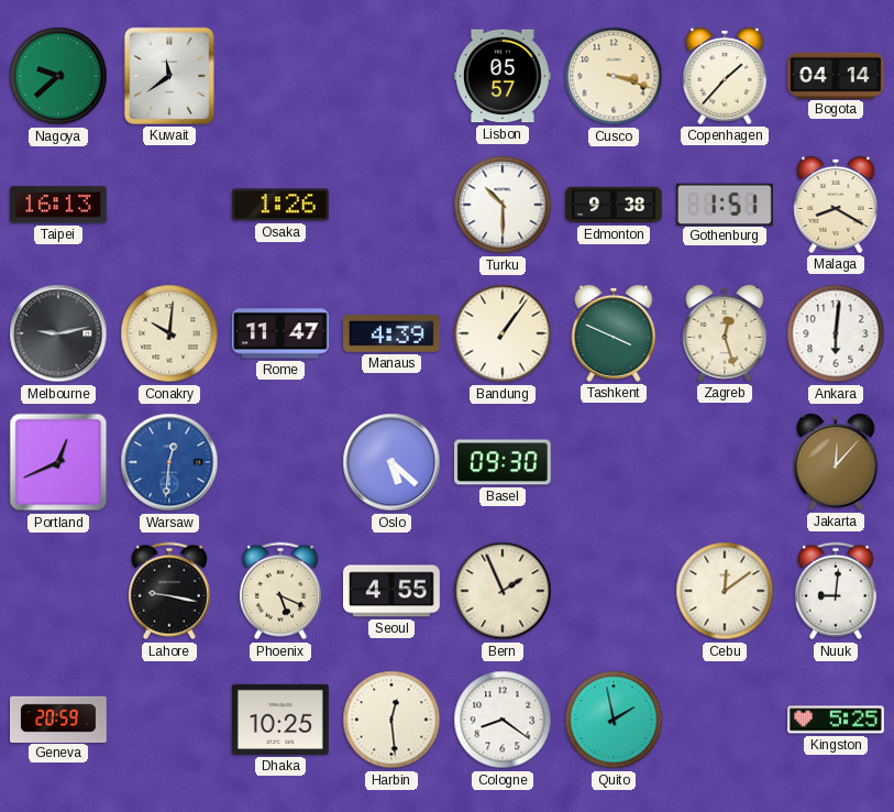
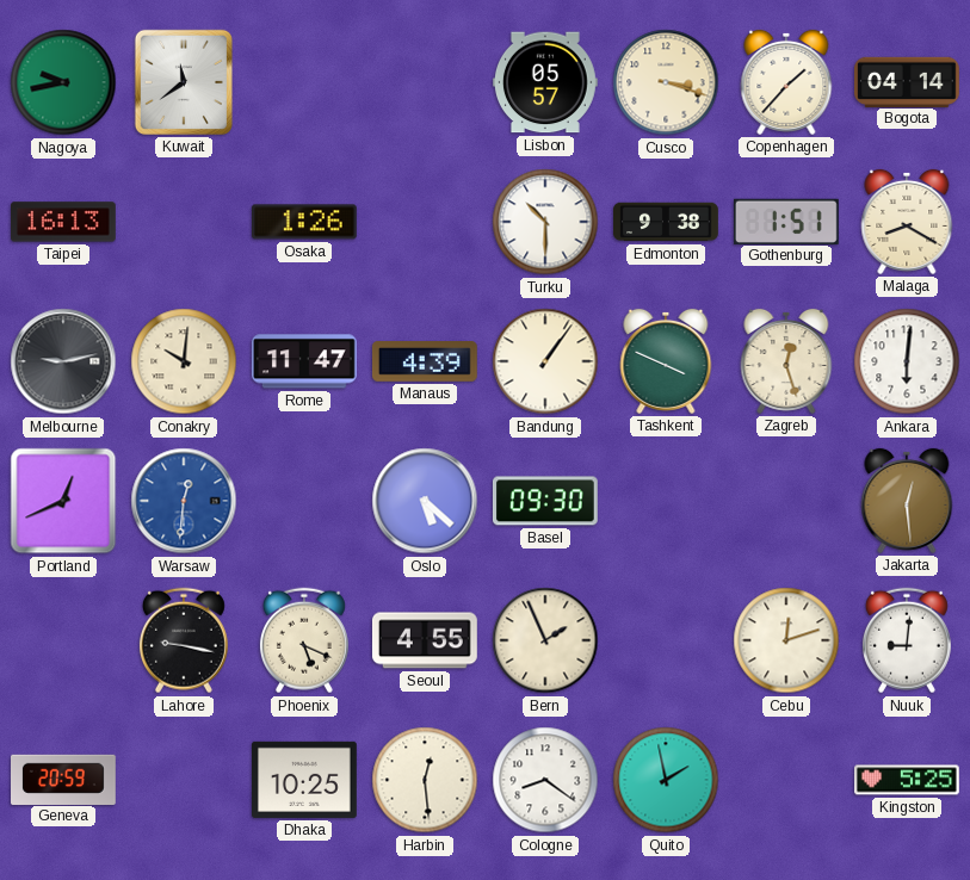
Nagoya: 9:38 -> 9:43 (63, 82)
Jakarta: 12:07 -> 12:29 (907, 501)
Cebu: 12:09 -> 12:12 (786, 640)
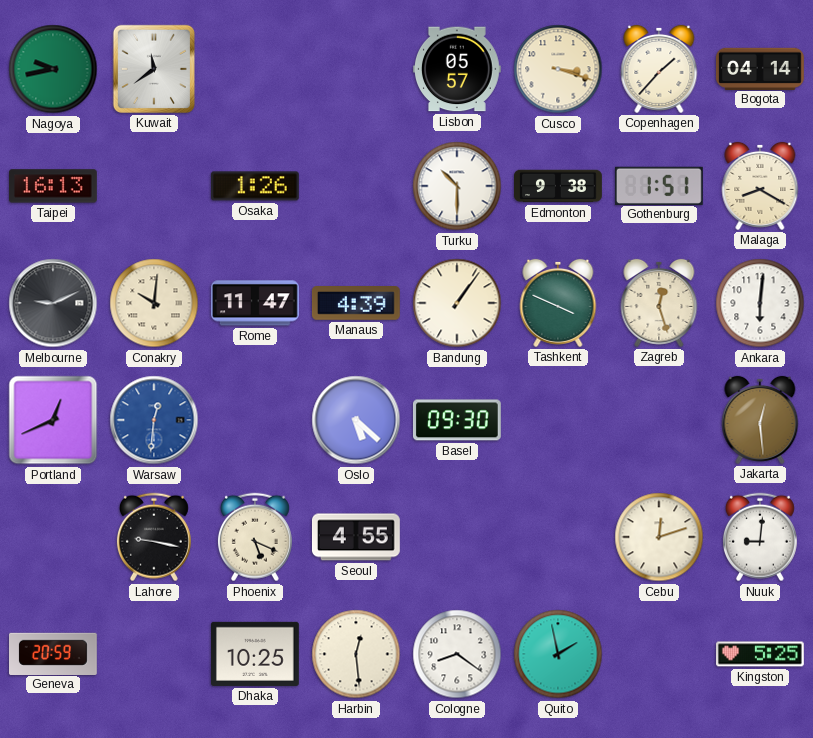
Melbourne: 9:13 -> 9:11 (53, 303)
Bern: 1:56 -> none (545, 640)
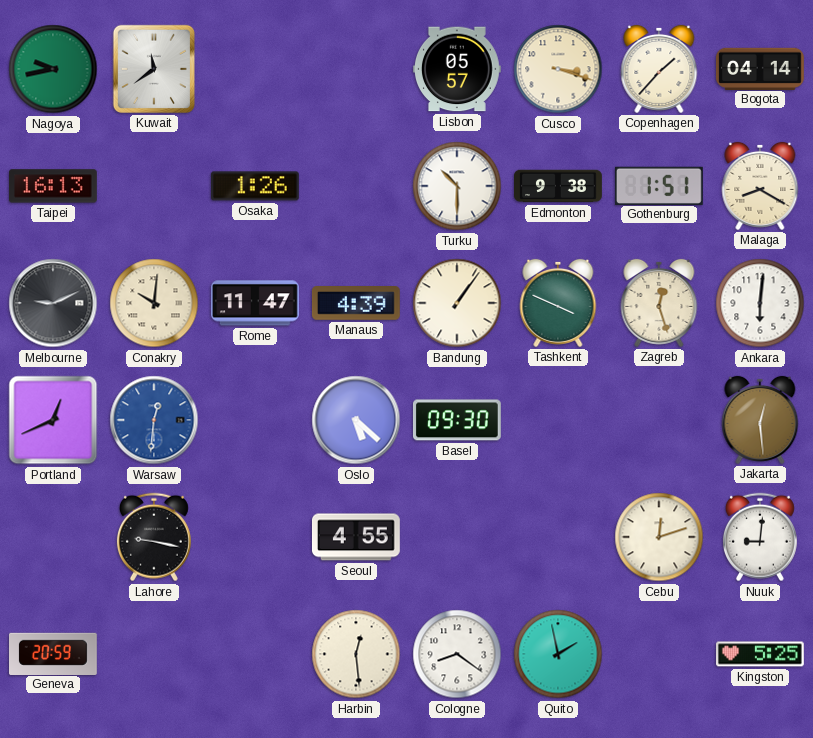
Phoenix: 5:19 -> none (255, 537)
Dhaka: 10:25 -> none (256, 654)
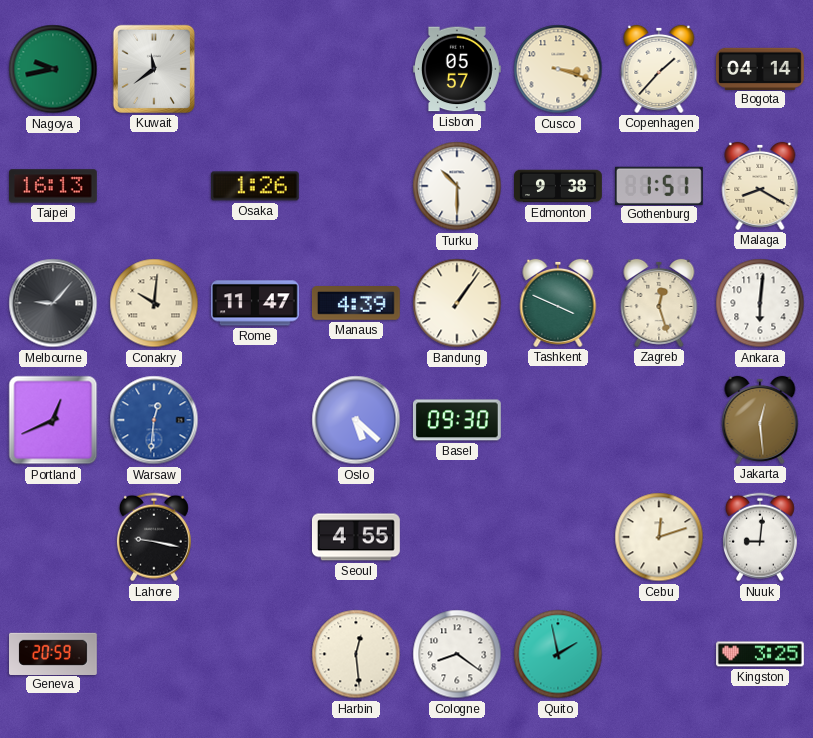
Melbourne: 9:11 -> 9:07 (53, 303)
Kingston: 5:25 -> 3:25 (761, 654)
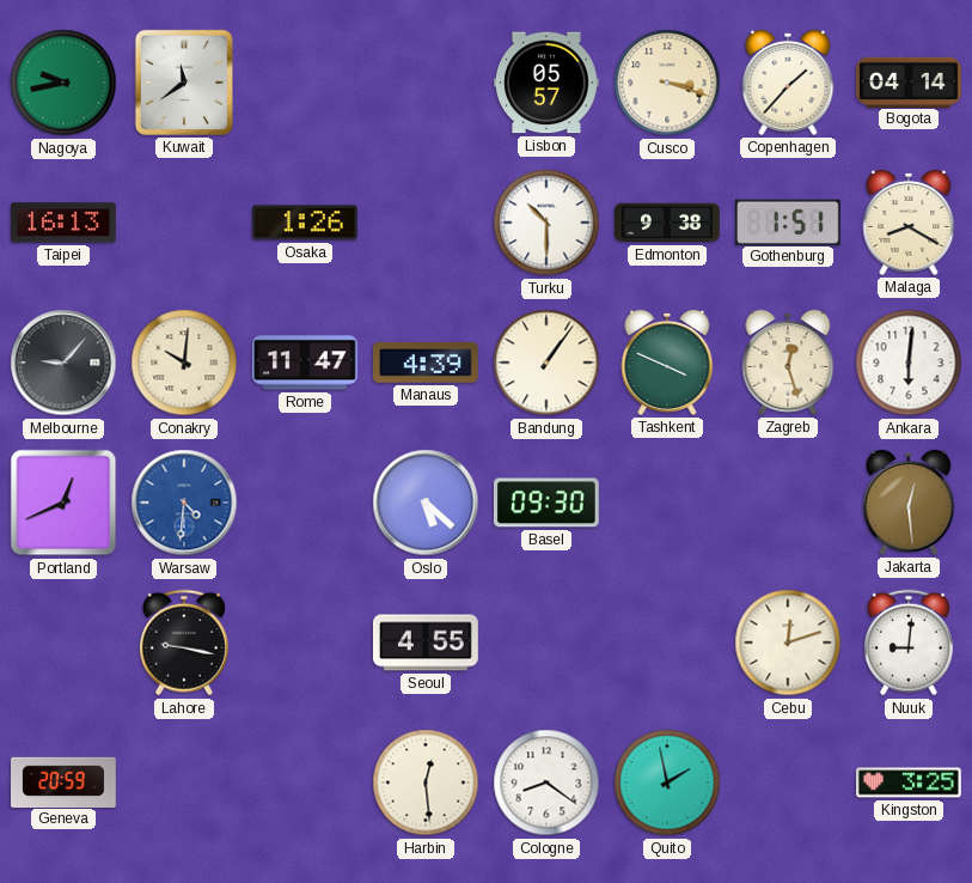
Warsaw: 12:31 -> 4:31 (184, 503)
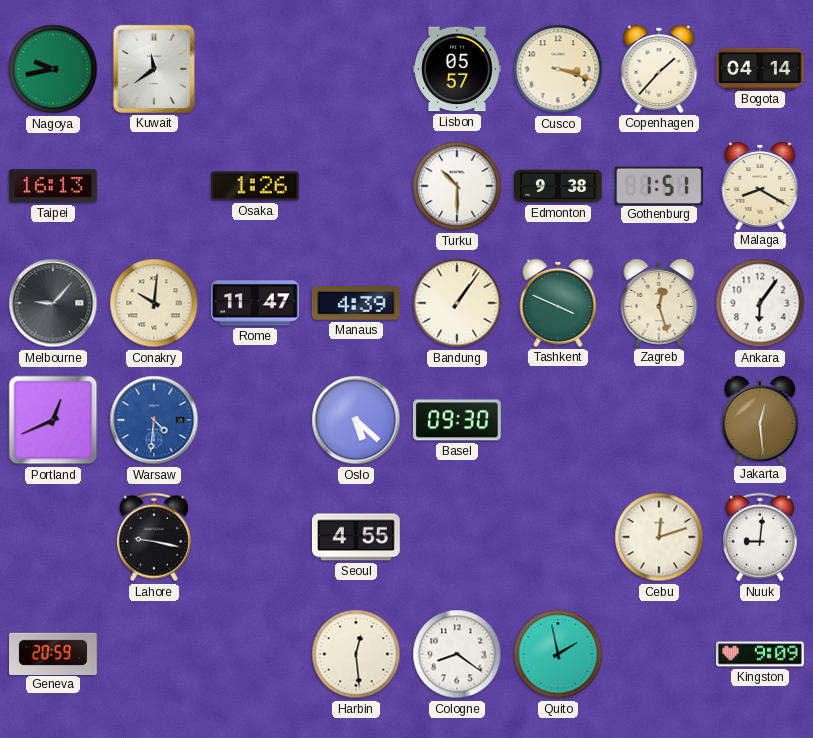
Ankara: 6:01 -> 6:06 (760, 303)
Kingston: 3:25 -> 9:09 (761, 654)
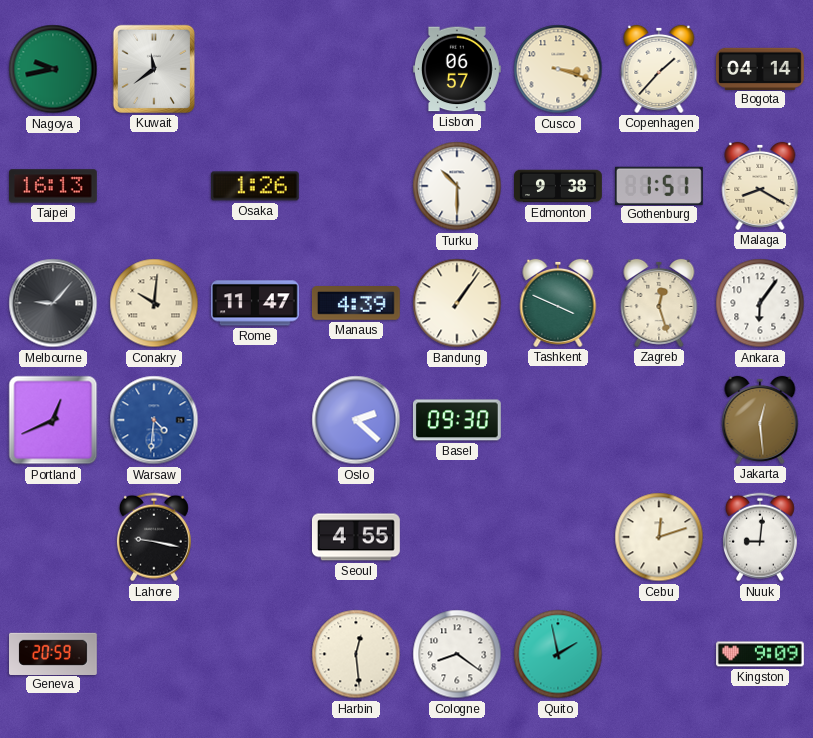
Lisbon: 05:57 -> 06:57 (458, 69)
Oslo: 5:22 -> 2:22 (356, 420)
